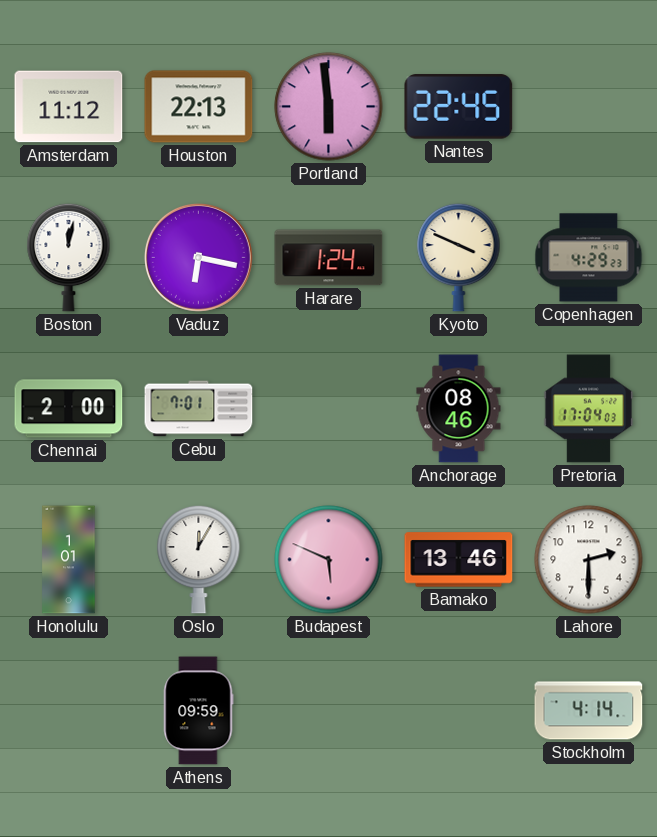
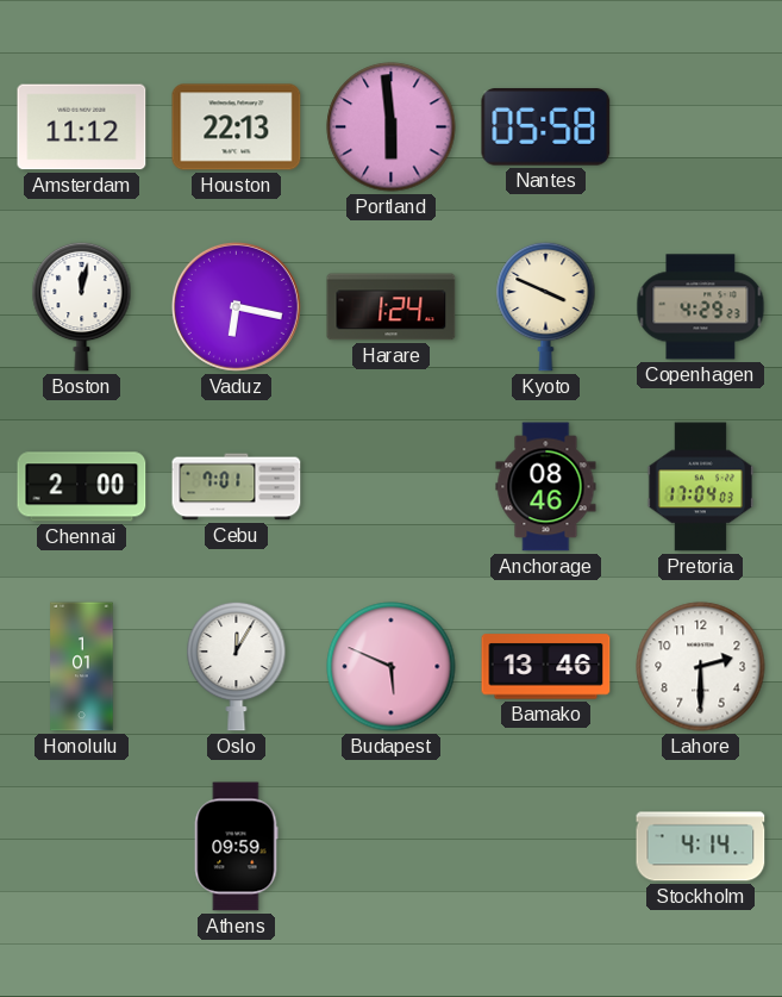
Nantes: 22:45 -> 05:58 (546, 127)
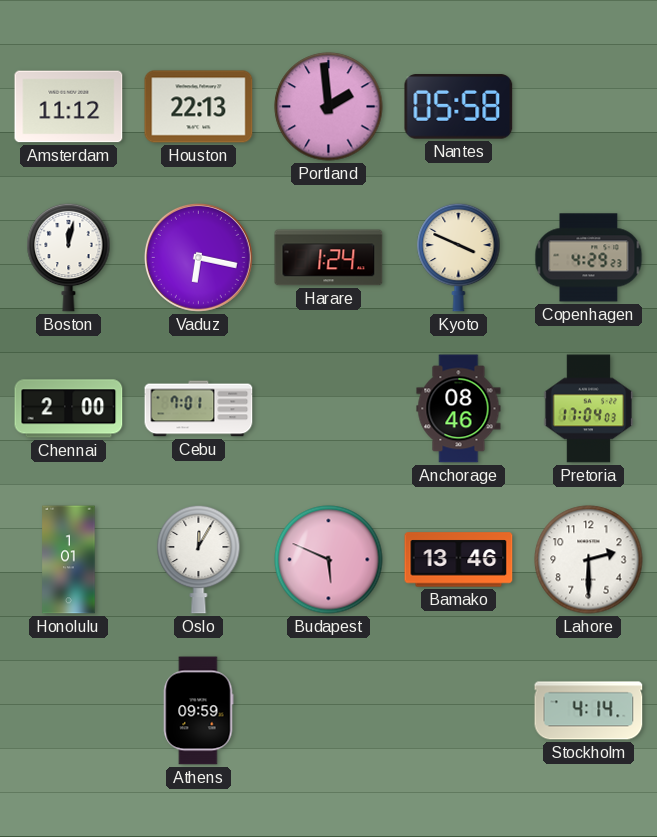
Portland: 5:59 -> 1:59 (329, 107)
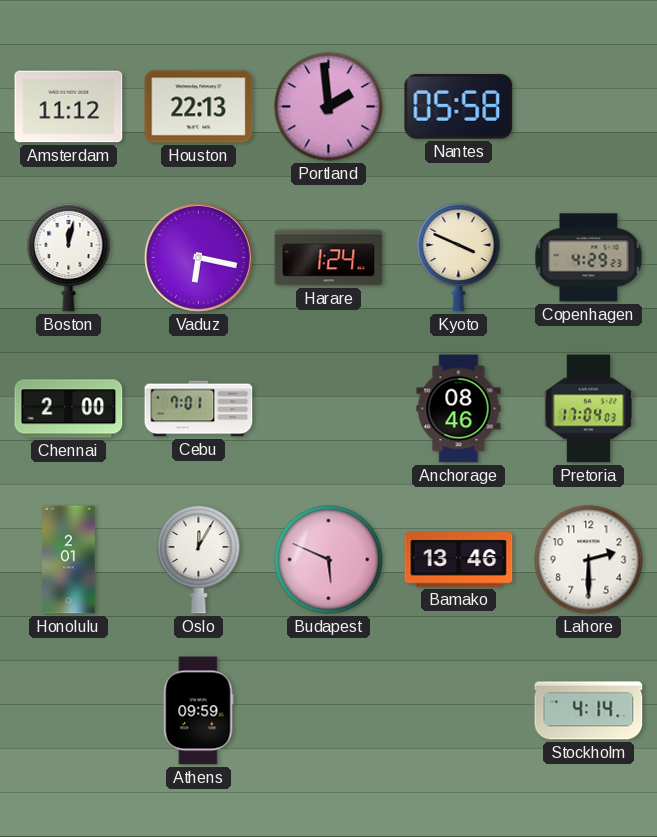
Honolulu: 1:01 -> 2:01 (69, 560)
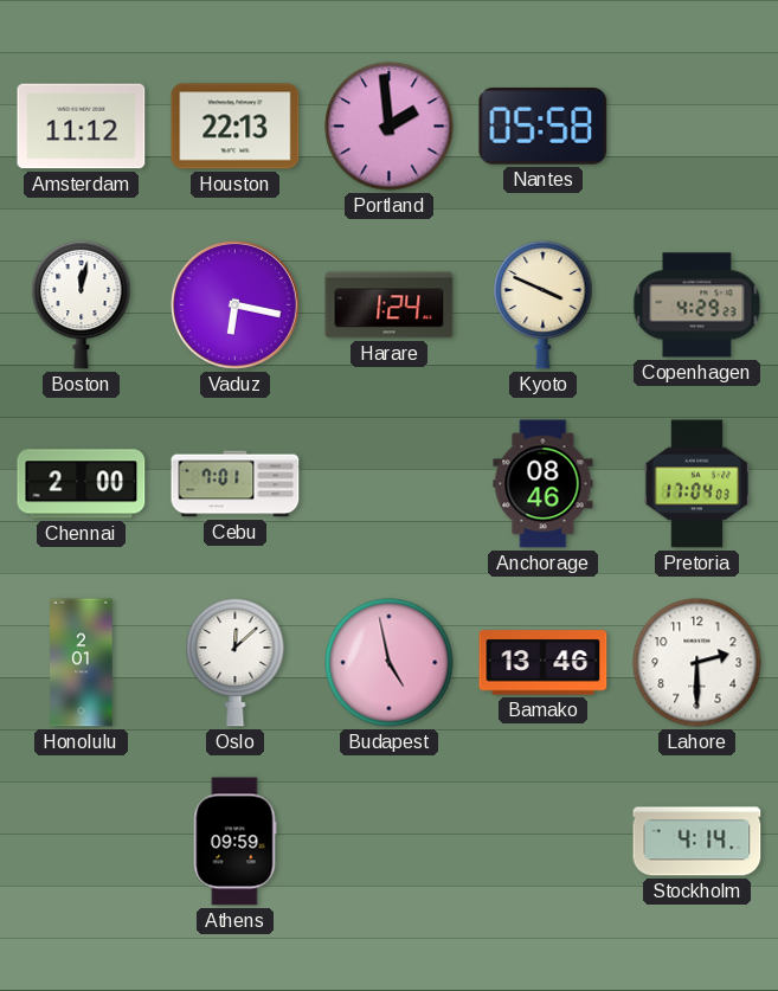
Oslo: 12:05 -> 12:08 (236, 662)
Budapest: 5:49 -> 4:58 (390, 663)
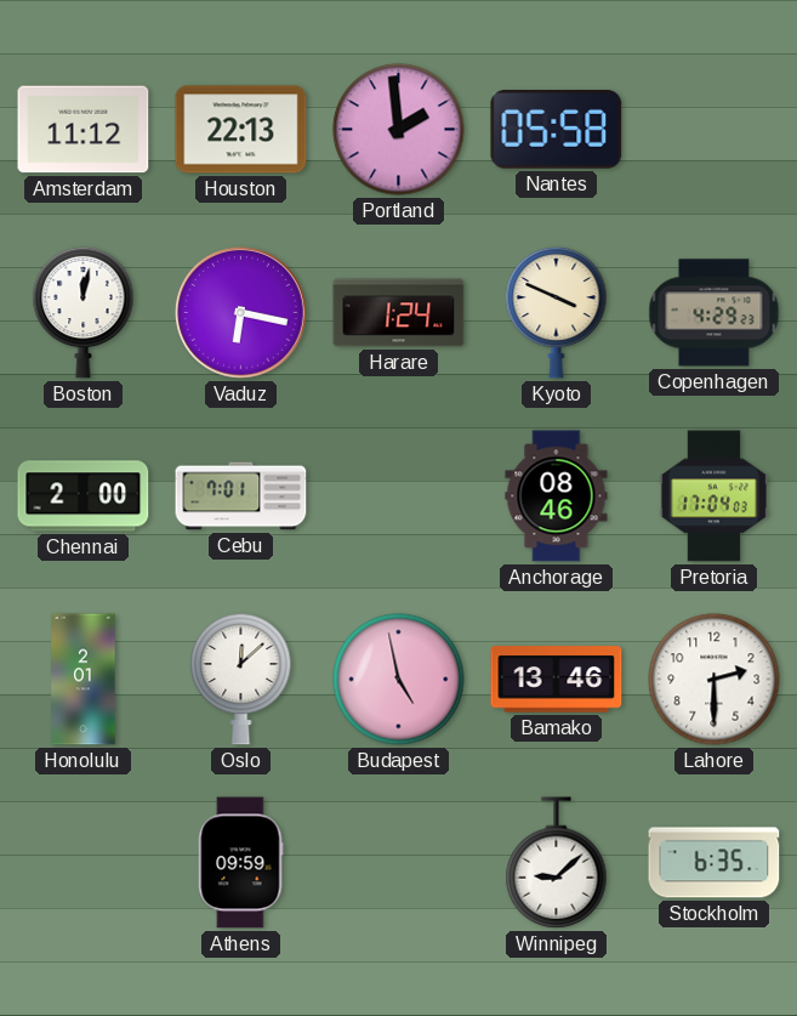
Winnipeg: none -> 9:08 (557, 863)
Stockholm: 4:14 -> 6:35 (715, 863)
